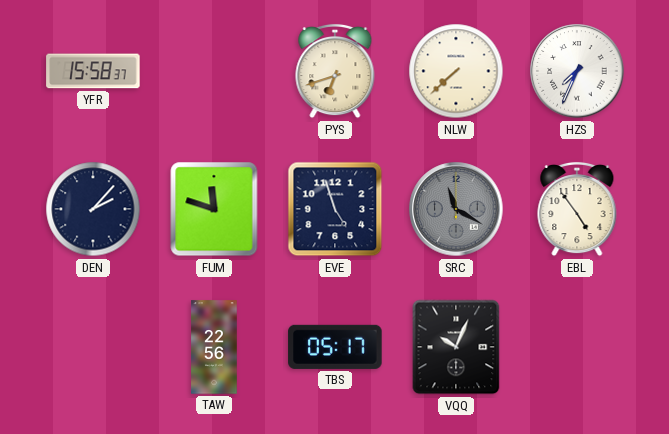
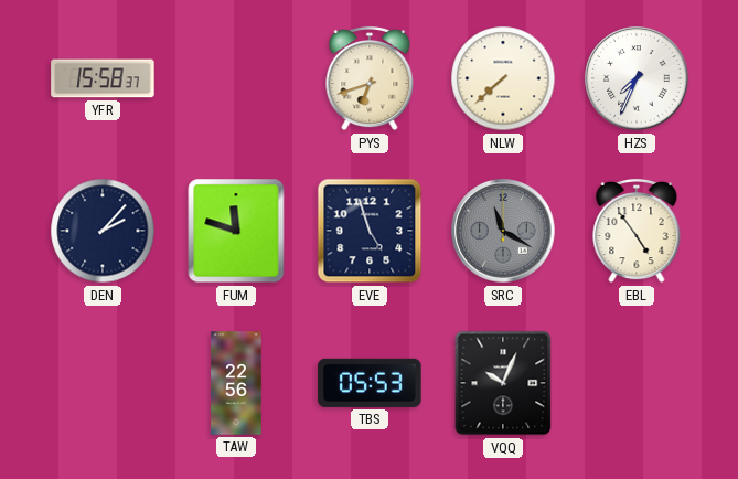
TBS: 05:17 -> 05:53 (370, 383)
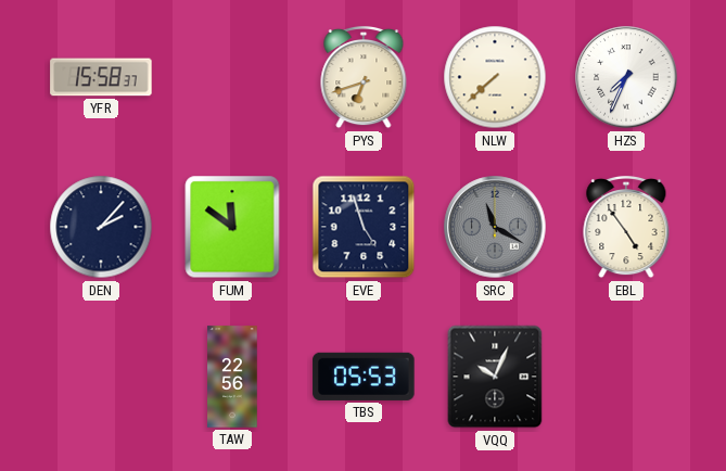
FUM: 11:48 -> 11:51 (232, 227)
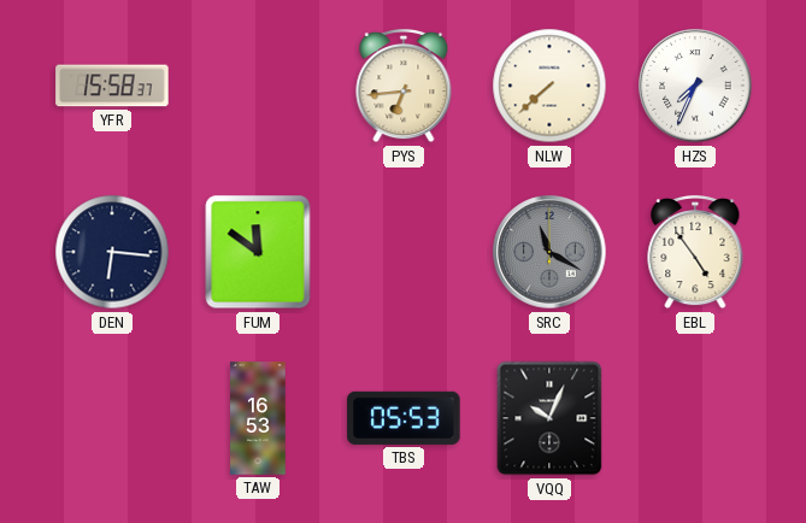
PYS: 6:42 -> 6:44 (404, 86)
DEN: 2:07 -> 6:16 (112, 252)
EVE: 4:57 -> none (364, 227)
TAW: 22:56 -> 16:53 (258, 418)
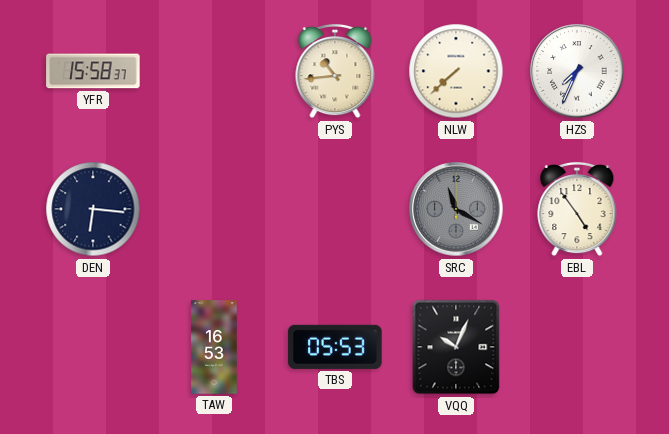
PYS: 6:44 -> 10:44 (335, 71)
FUM: 11:51 -> none (258, 252)
